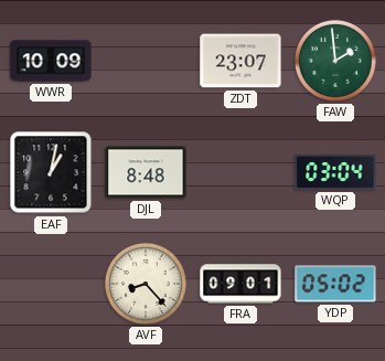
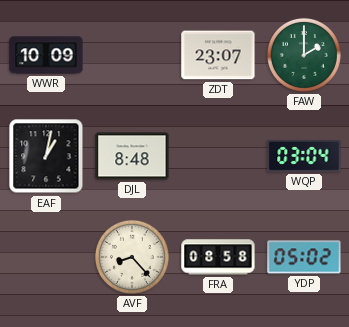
FAW: 1:59 -> 2:00 (304, 55)
FRA: 09:01 -> 08:58 (218, 257)
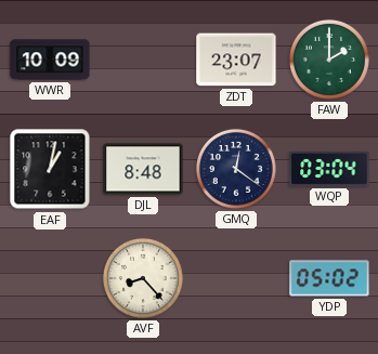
GMQ: none -> 12:21 (236, 169)
FRA: 08:58 -> none (218, 257)
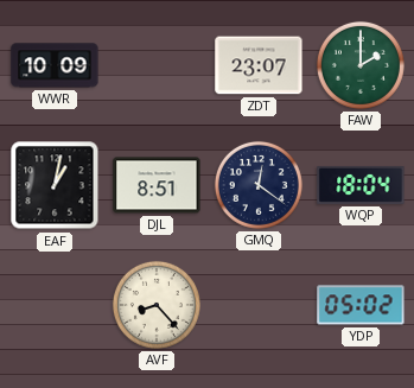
DJL: 8:48 -> 8:51 (157, 185)
WQP: 03:04 -> 18:04 (361, 185)
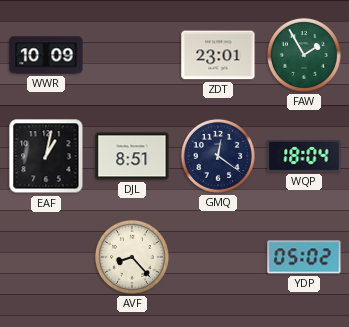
ZDT: 23:07 -> 23:01 (218, 55)
FAW: 2:00 -> 1:55 (304, 55)
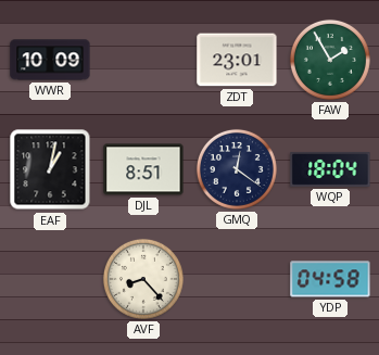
YDP: 05:02 -> 04:58 (330, 279)
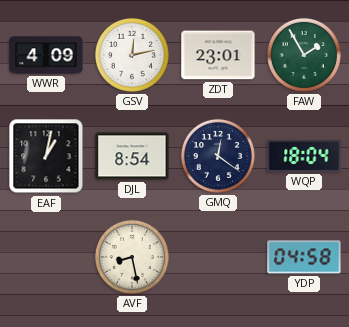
WWR: 10:09 -> 4:09 (46, 55)
GSV: none -> 12:13 (132, 55)
DJL: 8:51 -> 8:54 (132, 156)
AVF: 8:23 -> 8:28 (132, 257)
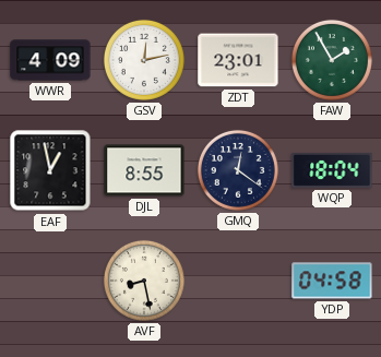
EAF: 1:02 -> 12:58 (50, 170)
DJL: 8:54 -> 8:55 (144, 170)
